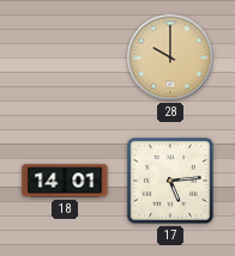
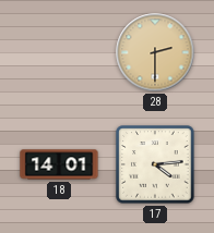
28: 10:00 -> 2:30 (155, 52)
17: 5:14 -> 4:14 (155, 164)
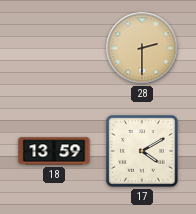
18: 14:01 -> 13:59 (54, 151)
17: 4:14 -> 4:10 (142, 151)
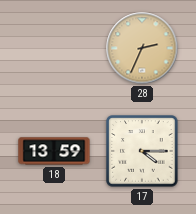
28: 2:30 -> 2:34 (142, 48)
17: 4:10 -> 4:15 (142, 151)
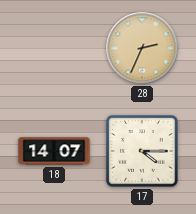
18: 13:59 -> 14:07 (54, 151)
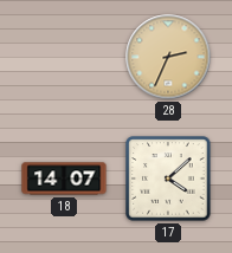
17: 4:15 -> 4:08 (168, 179)
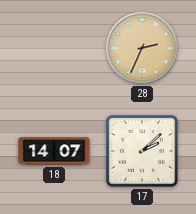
17: 4:08 -> 2:08 (142, 151)
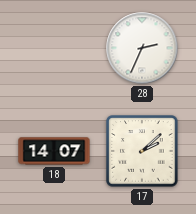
28 dial: champagne -> white (142, 48)
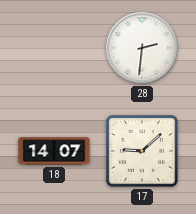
28: 2:34 -> 2:31 (142, 48)
17: 2:08 -> 9:08 (142, 151)
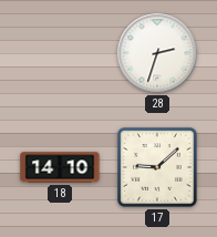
28: 2:31 -> 2:33 (157, 53)
18: 14:07 -> 14:10 (60, 167)
